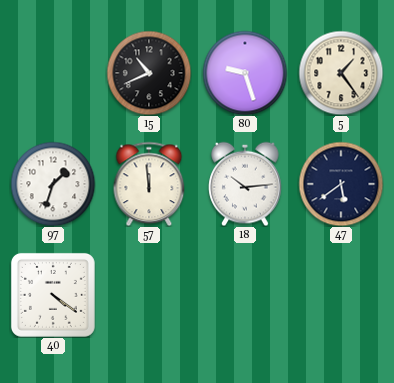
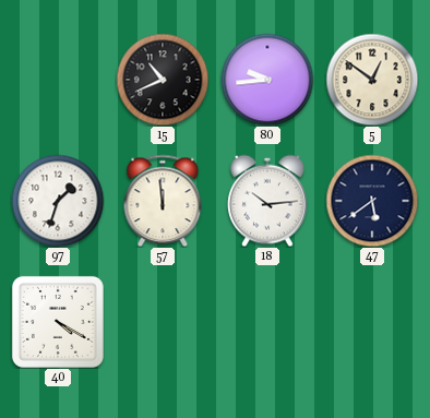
80: 9:27 -> 9:44 (267, 80)
5: 1:24 -> 12:51 (372, 80)
40: 4:21 -> 4:20 (58, 322)
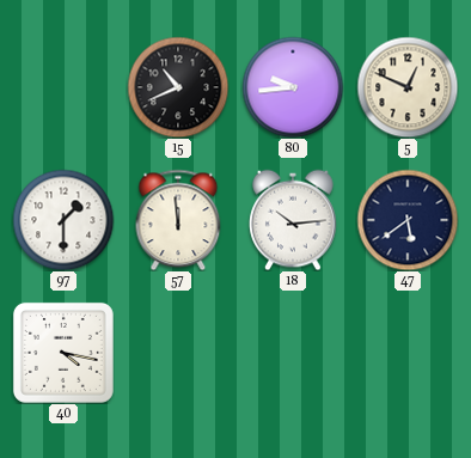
5: 12:51 -> 12:49 (408, 87)
97: 1:33 -> 1:30 (63, 220)
40: 4:20 -> 4:17 (63, 353)
